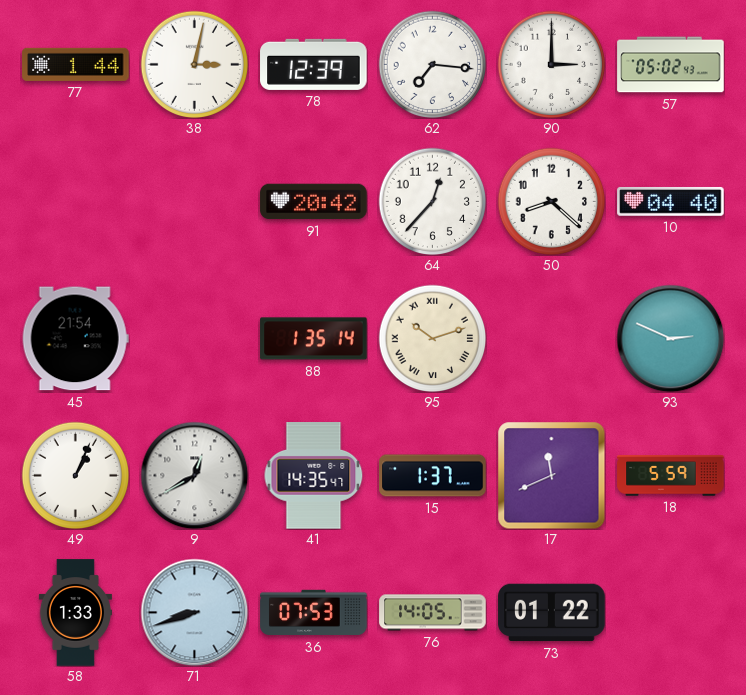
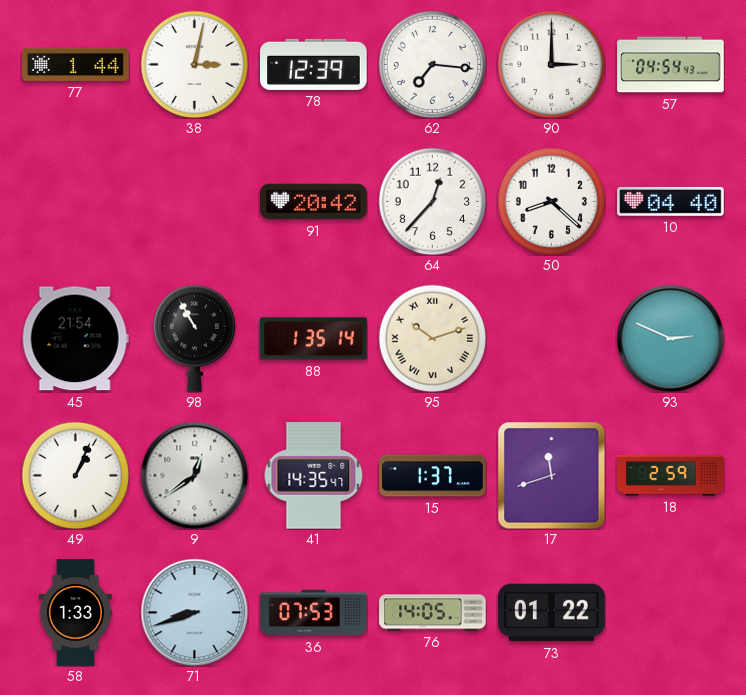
57: 05:02 -> 04:54 (671, 65)
98: none -> 10:55 (194, 338)
9: 12:40 -> 12:39 (194, 475)
17: 11:41 -> 11:42 (551, 475)
18: 5:59 -> 2:59 (671, 476)
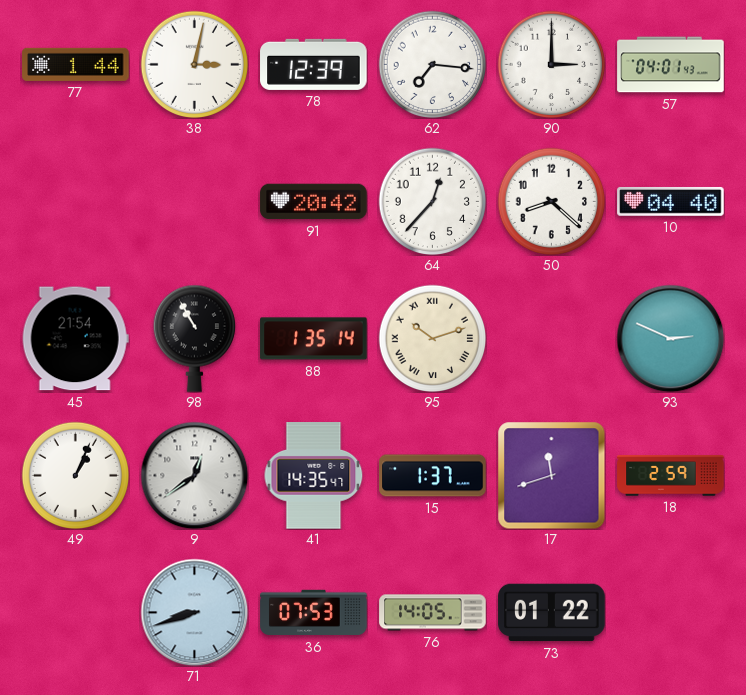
57: 04:54 -> 04:01 (671, 65)
58: 1:33 -> none (75, 613)
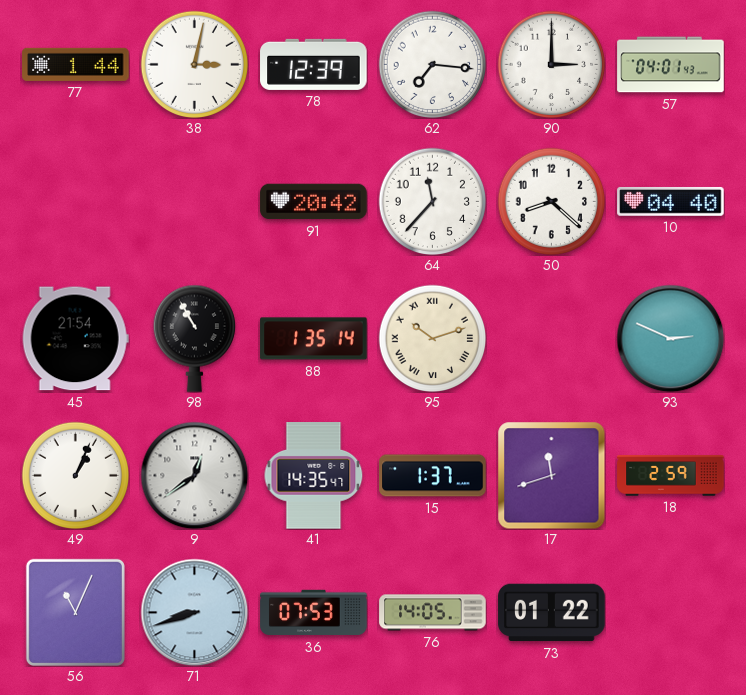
64: 12:37 -> 11:37 (432, 201)
56: none -> 11:04 (75, 612)
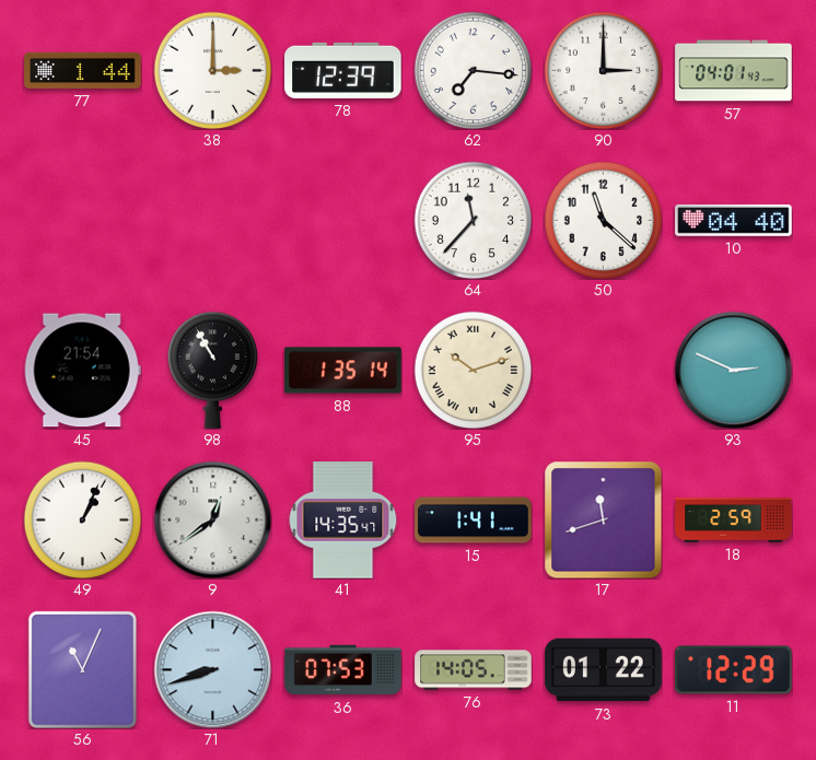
38: 3:02 -> 3:00 (212, 70)
91: 20:42 -> none (314, 202)
50: 8:22 -> 11:22 (603, 220)
15: 1:37 -> 1:41 (474, 521)
11: none -> 12:29 (734, 670)
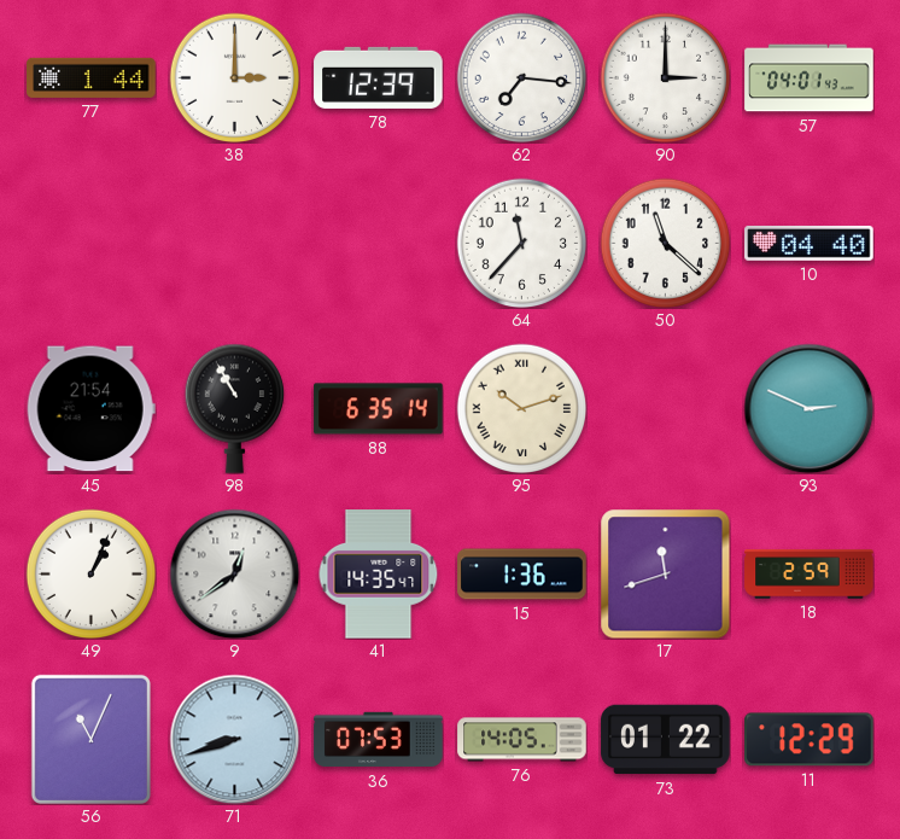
88: 1:35 -> 6:35 (379, 409)
15: 1:41 -> 1:36 (522, 575)
